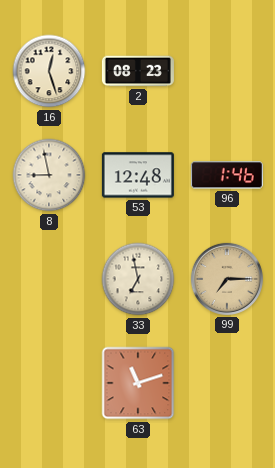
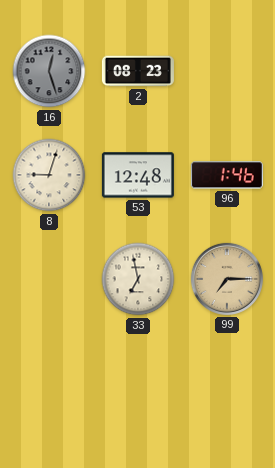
16 dial: cream -> grey (49, 71)
8: 8:58 -> 9:03 (49, 175)
63: 11:12 -> none (138, 383)
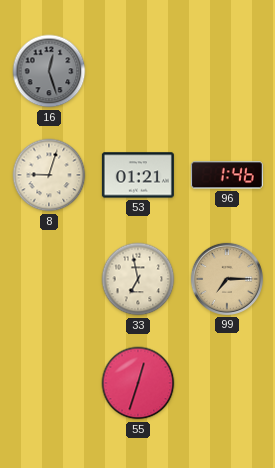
2: 08:23 -> none (138, 71)
53: 12:48 -> 01:21 (138, 175)
55: none -> 12:33 (138, 383)
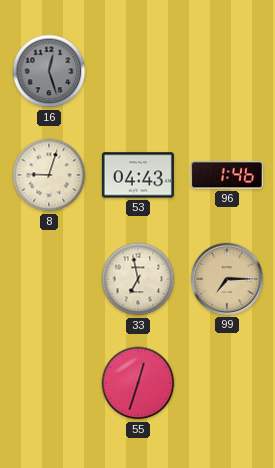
53: 01:21 -> 04:43 (138, 175)
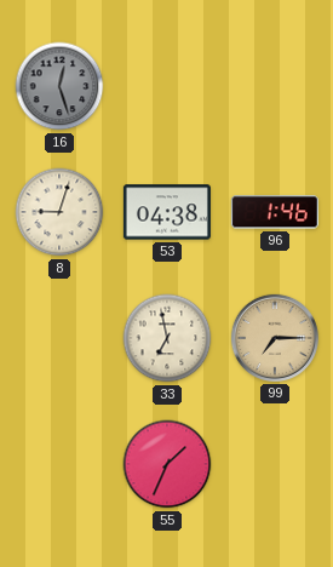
53: 04:43 -> 04:38 (167, 212)
55: 12:33 -> 1:34 (167, 464)
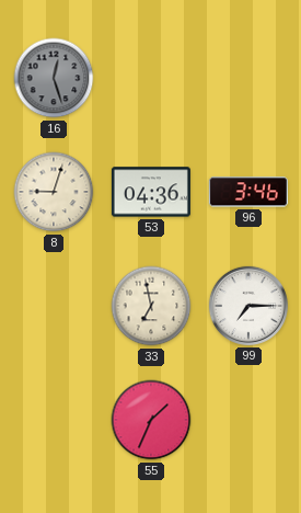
53: 04:38 -> 04:36 (151, 192)
96: 1:46 -> 3:46 (248, 192)
99 dial: champagne -> white (248, 306)
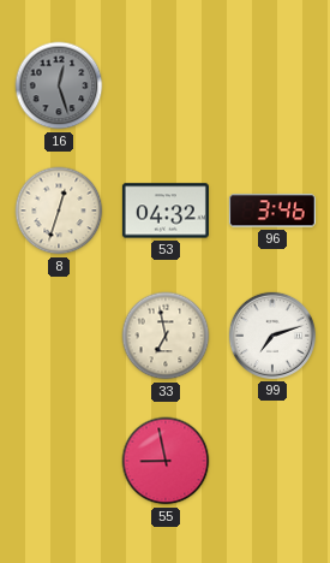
8: 9:03 -> 12:33 (59, 211)
53: 04:36 -> 04:32 (166, 211)
99: 7:15 -> 7:12 (272, 336)
55: 1:34 -> 8:58 (166, 461)
